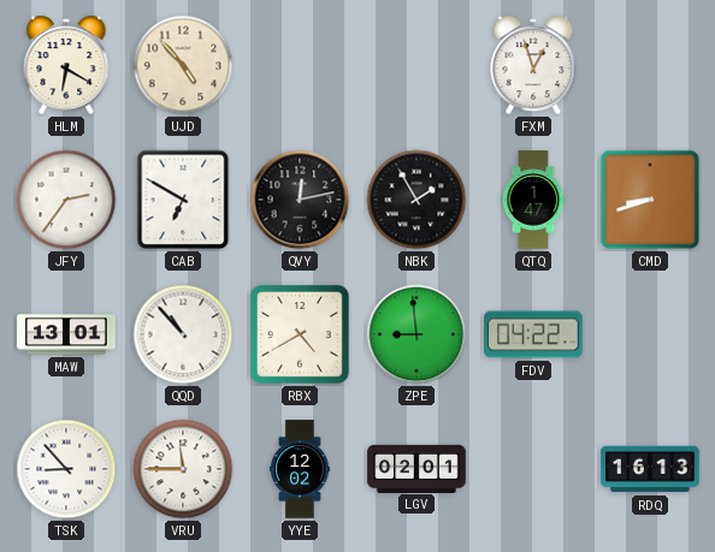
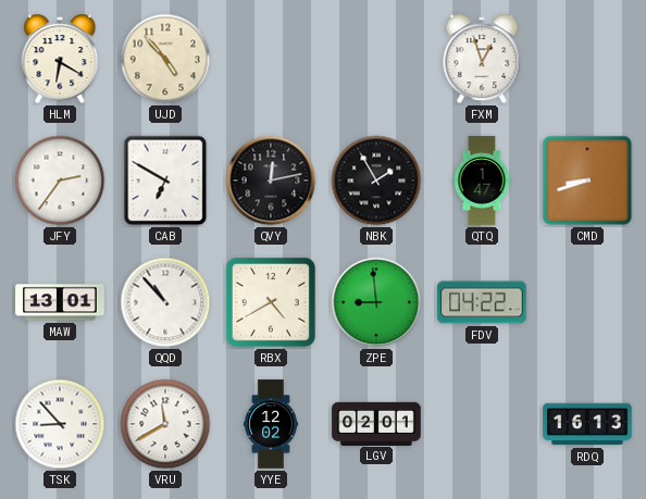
VRU: 11:45 -> 11:40 (165, 424)
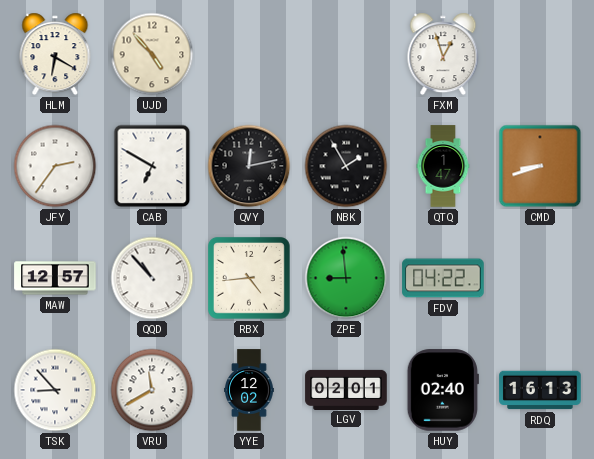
MAW: 13:01 -> 12:57 (55, 278)
RBX: 4:40 -> 4:44 (250, 278)
HUY: none -> 02:40 (443, 390)
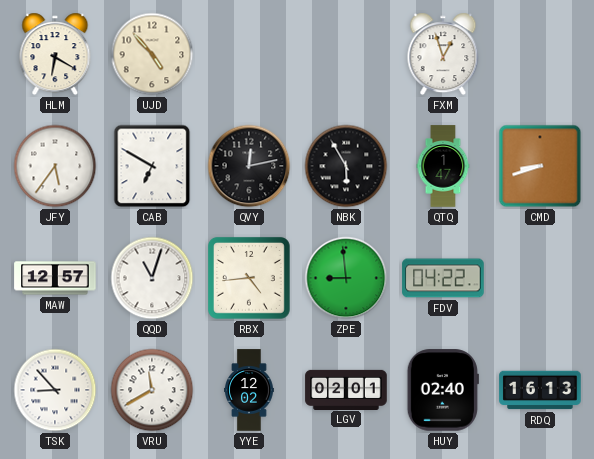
JFY: 2:36 -> 5:36 (55, 166)
NBK: 1:55 -> 5:55 (346, 166)
QQD: 10:53 -> 11:03 (152, 278)
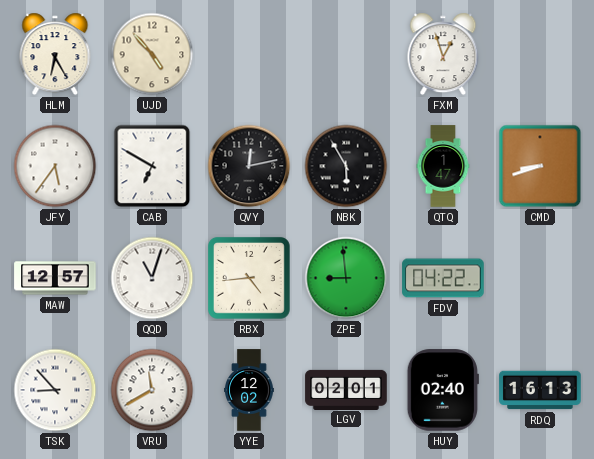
HLM: 6:20 -> 6:25 (55, 54)
